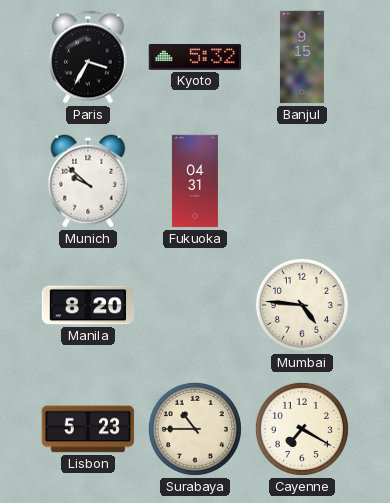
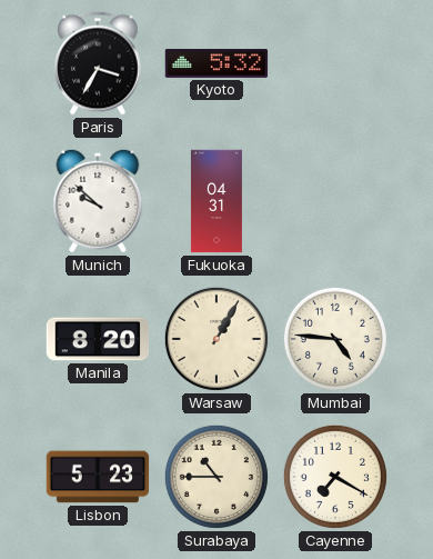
Banjul: 9:15 -> none (302, 57)
Warsaw: none -> 1:05 (216, 339)
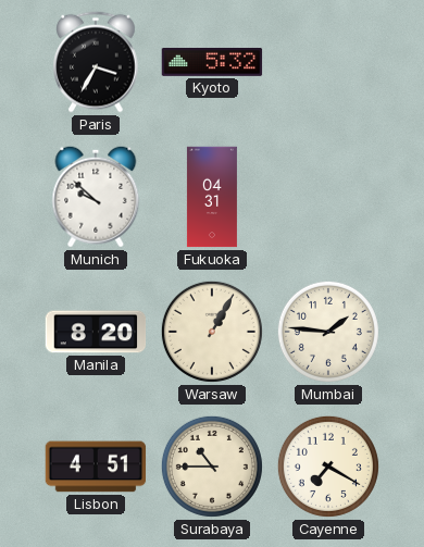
Mumbai: 4:46 -> 1:46 (328, 332)
Lisbon: 5:23 -> 4:51 (96, 467)
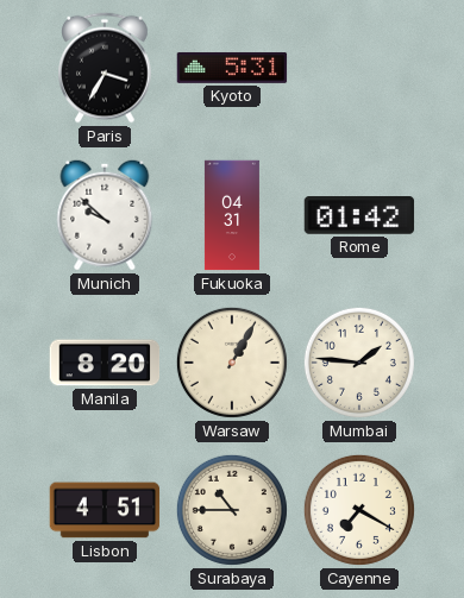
Kyoto: 5:32 -> 5:31 (232, 68)
Rome: none -> 01:42 (359, 215)
